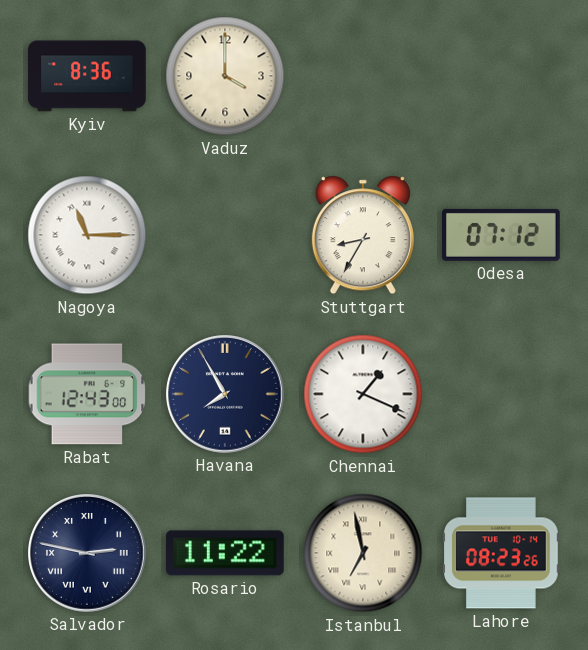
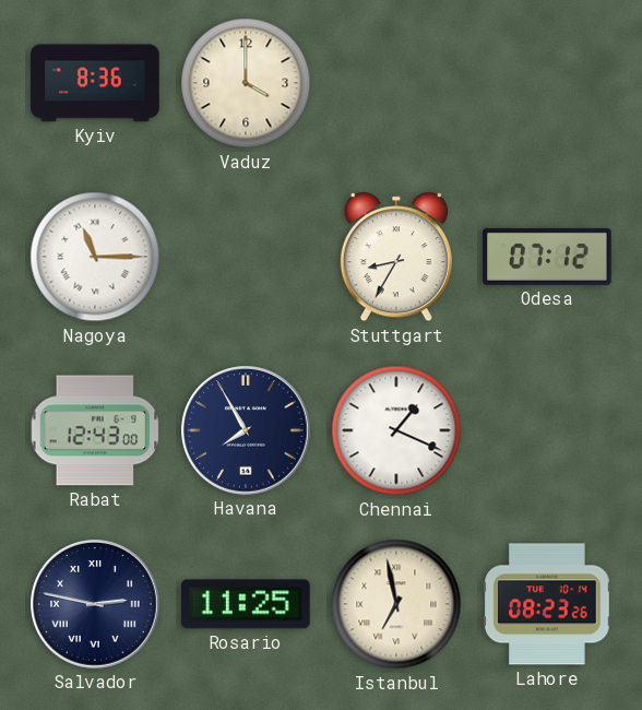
Rosario: 11:22 -> 11:25 (247, 604)
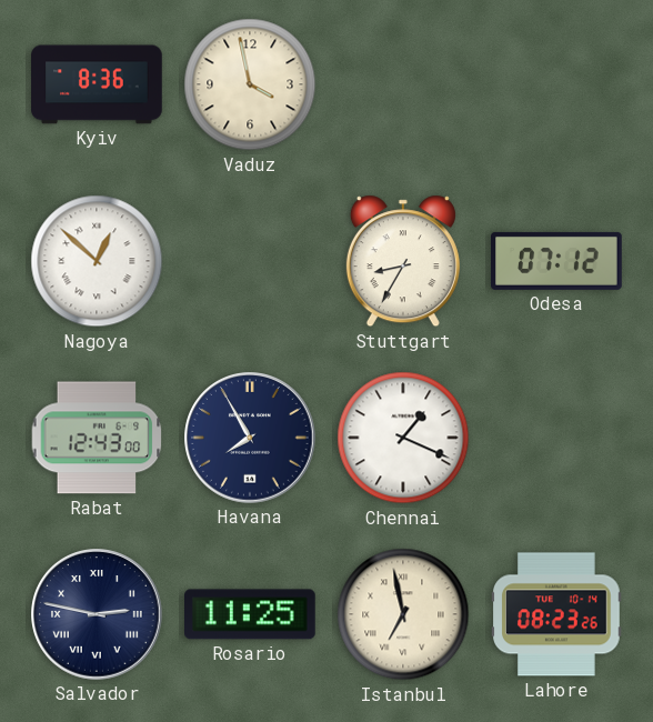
Vaduz: 4:00 -> 3:58 (250, 84)
Nagoya: 11:15 -> 12:52 (97, 261)
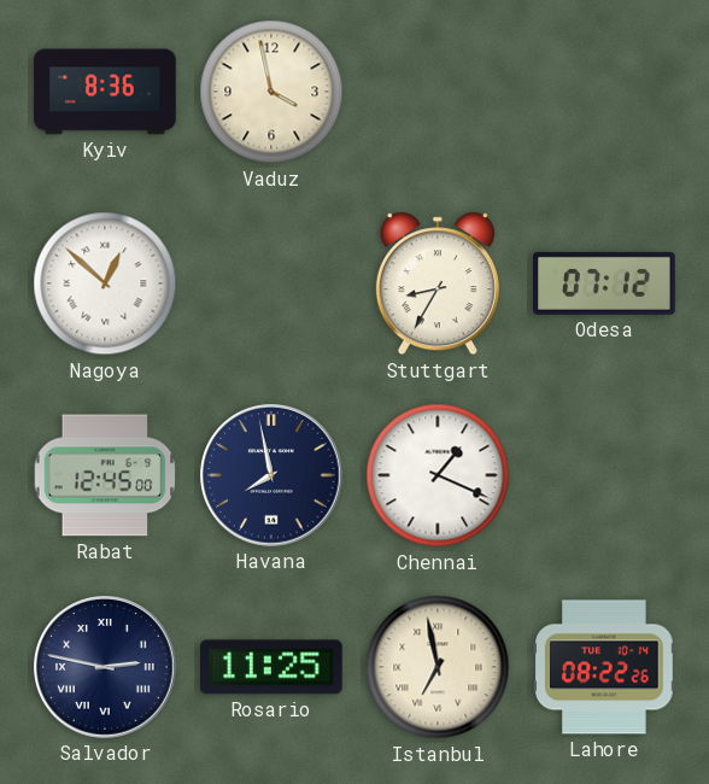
Rabat: 12:43 -> 12:45 (105, 475)
Havana: 7:55 -> 7:58 (273, 476)
Lahore: 08:23 -> 08:22 (605, 667)
